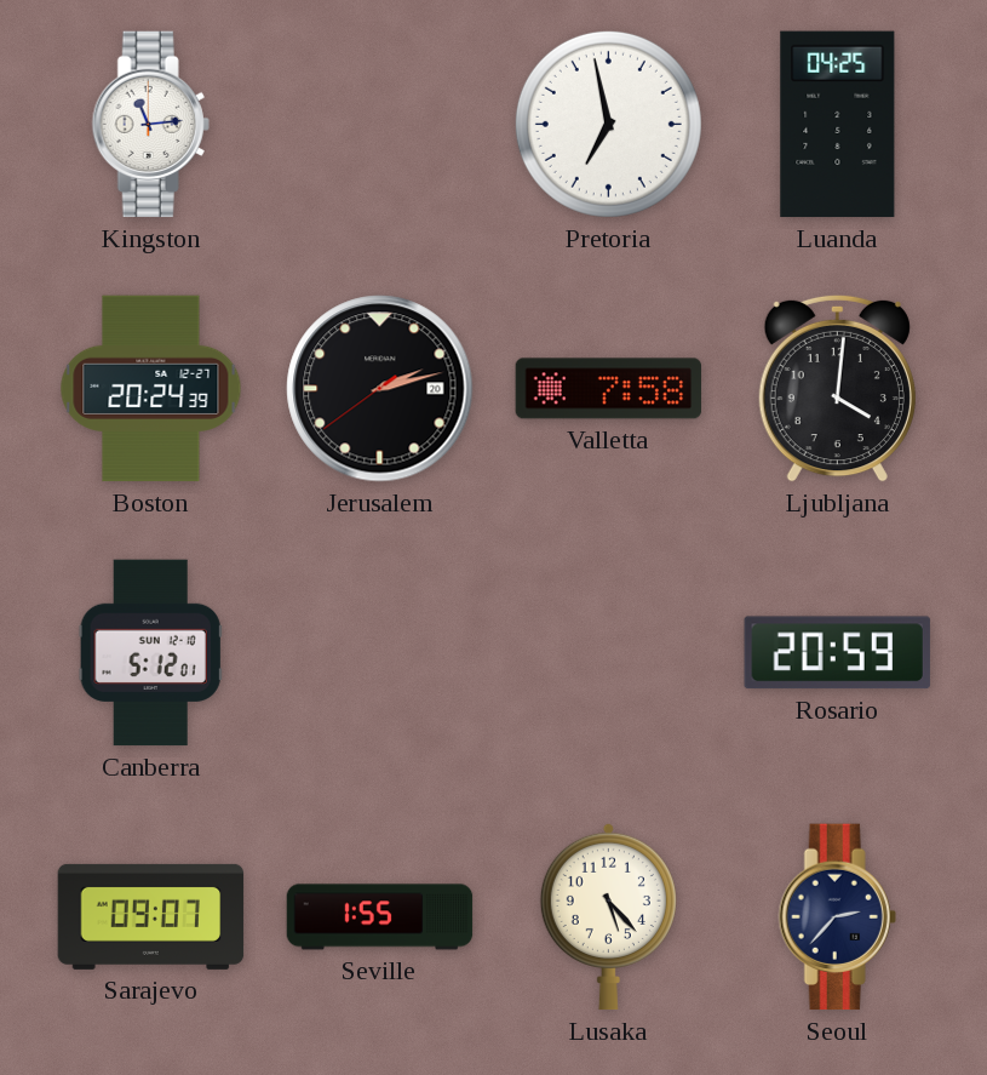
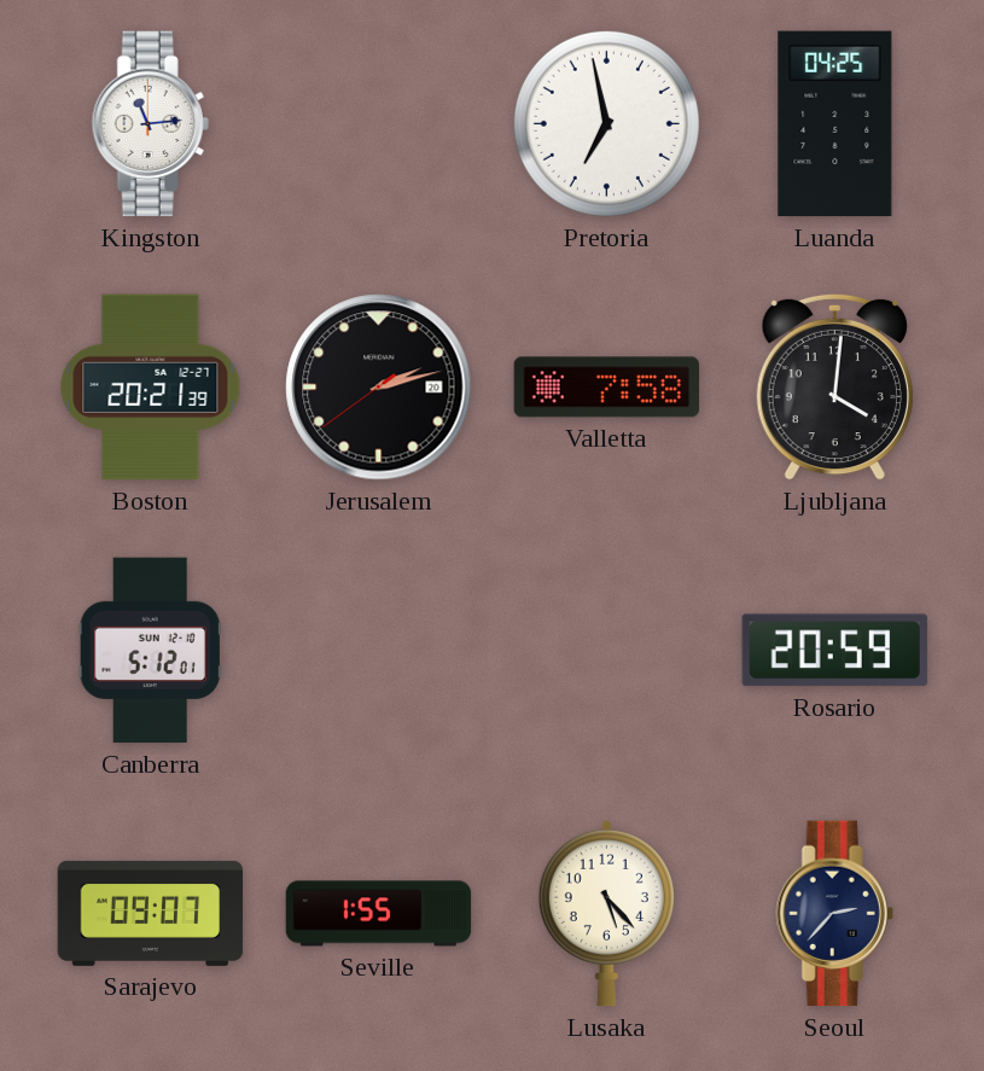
Boston: 20:24 -> 20:21 (151, 388)
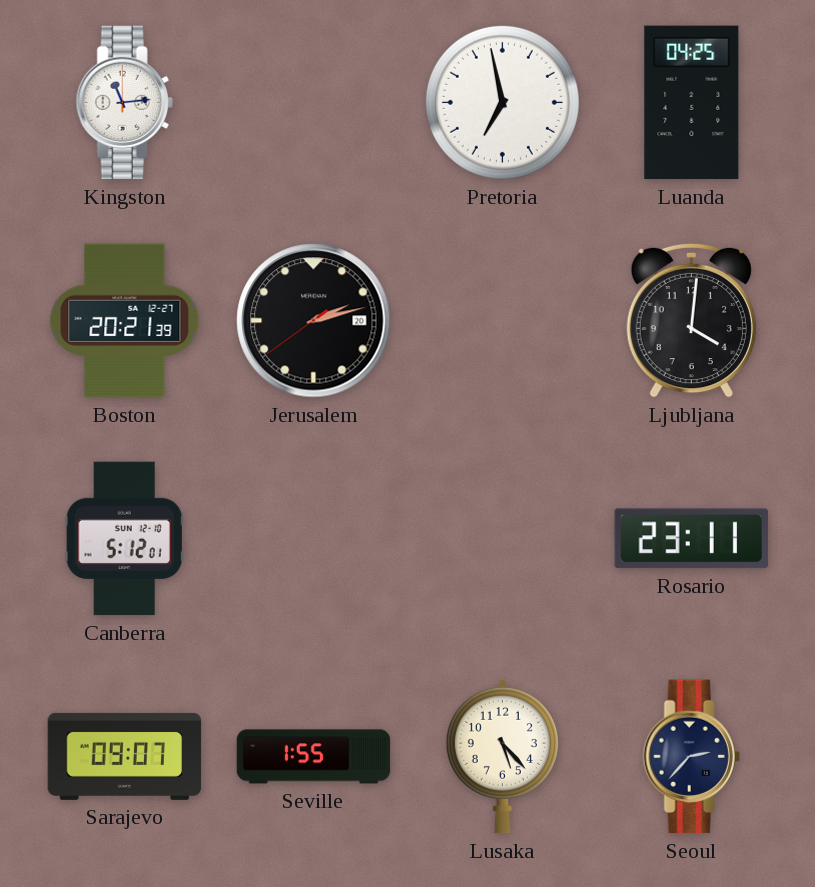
Valletta: 7:58 -> none (607, 388)
Rosario: 20:59 -> 23:11 (691, 539)
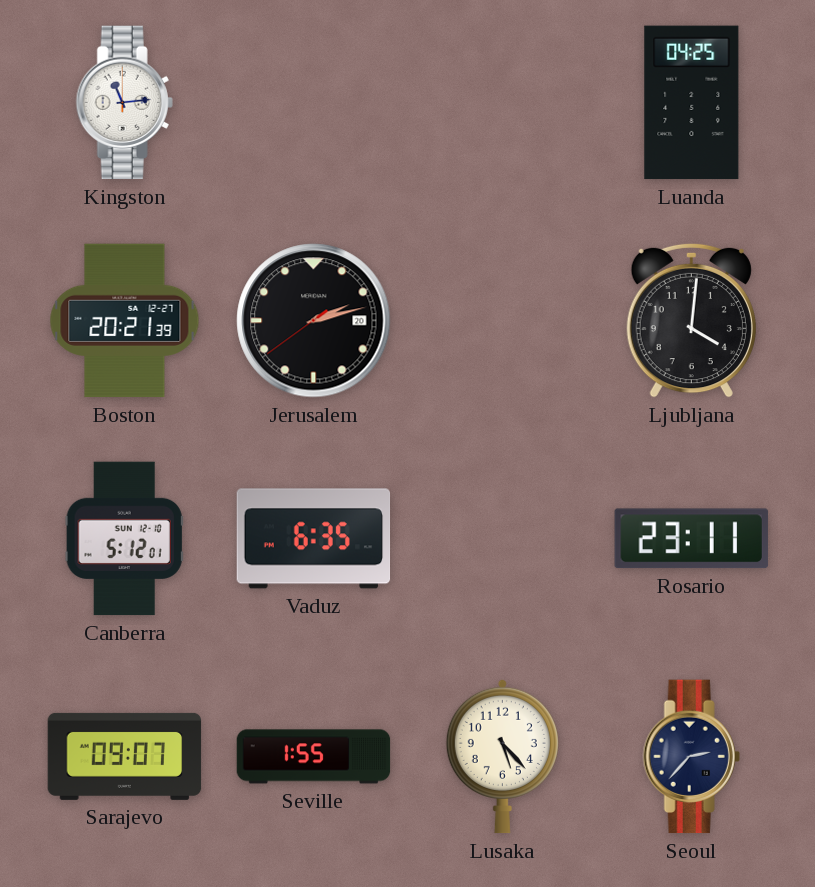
Pretoria: 6:58 -> none (502, 102)
Vaduz: none -> 6:35 (314, 539)
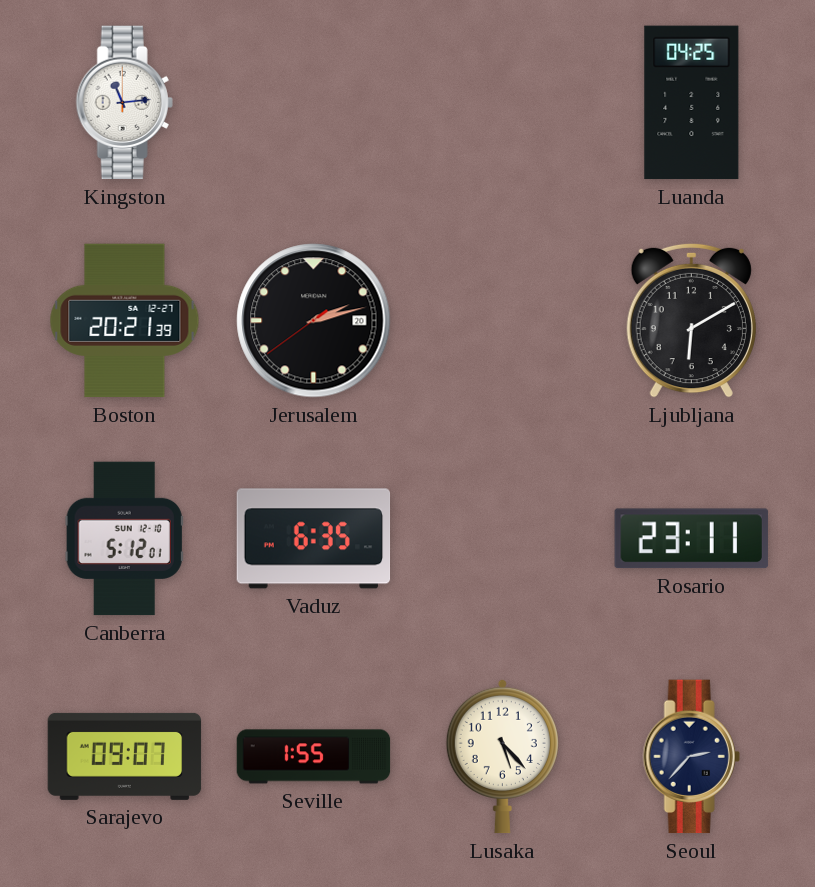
Ljubljana: 4:01 -> 6:10 (691, 320)
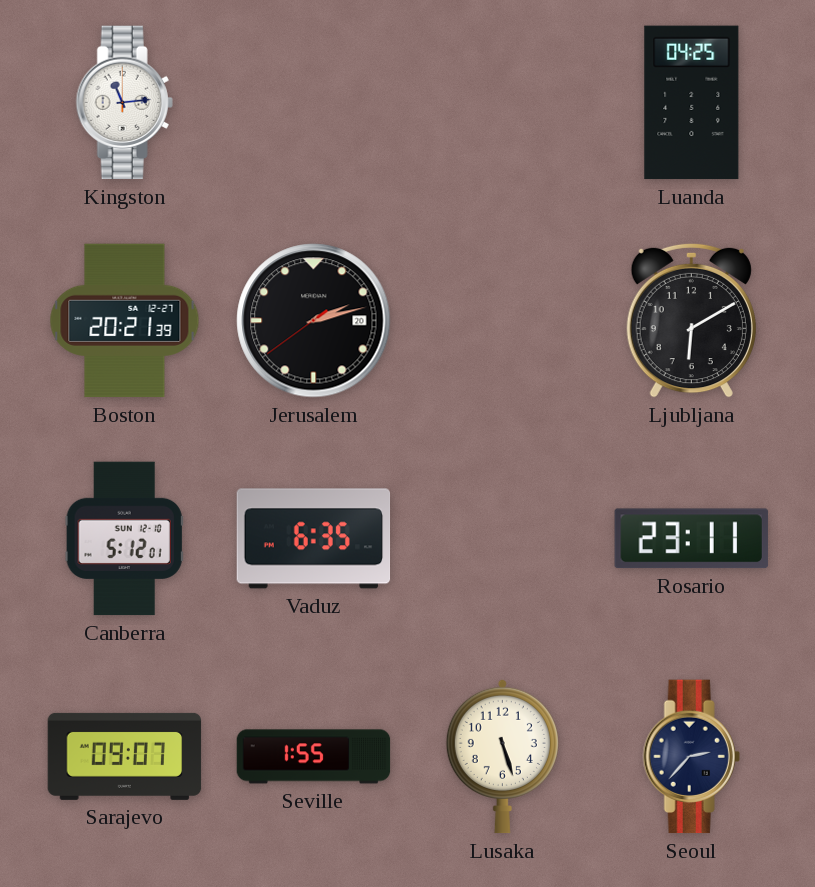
Lusaka: 5:23 -> 5:27 (502, 756)
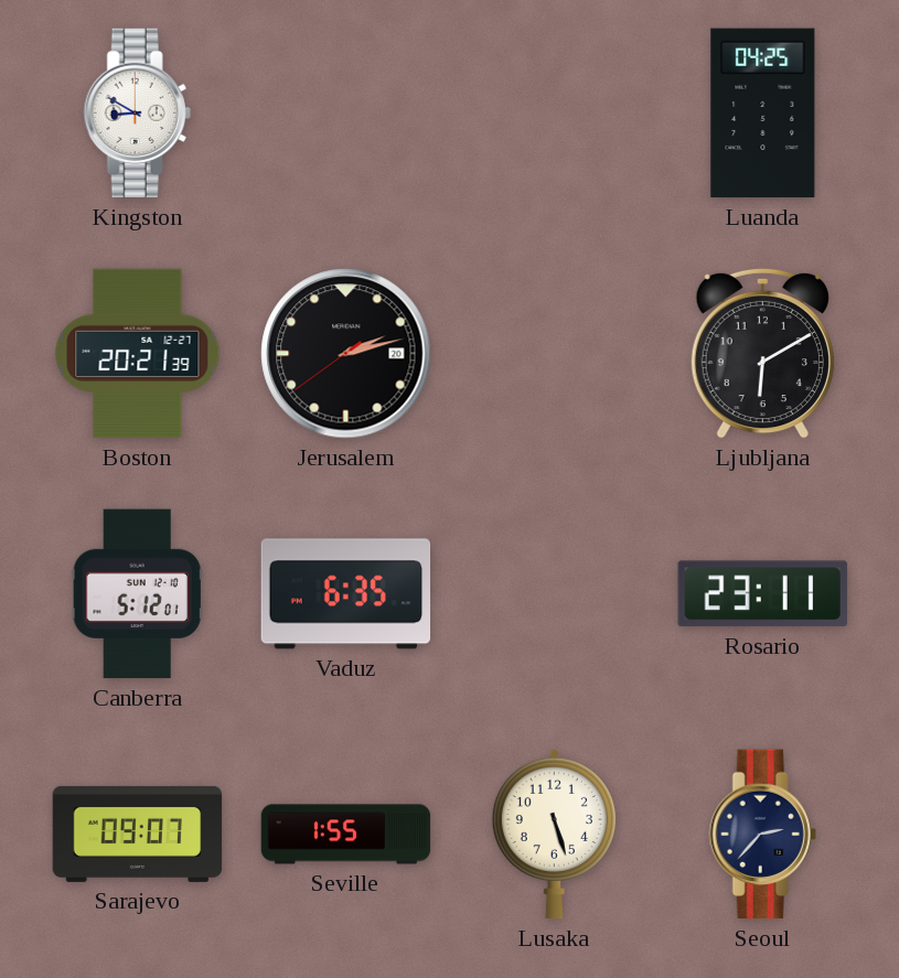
Kingston: 11:14 -> 8:50 (137, 114)
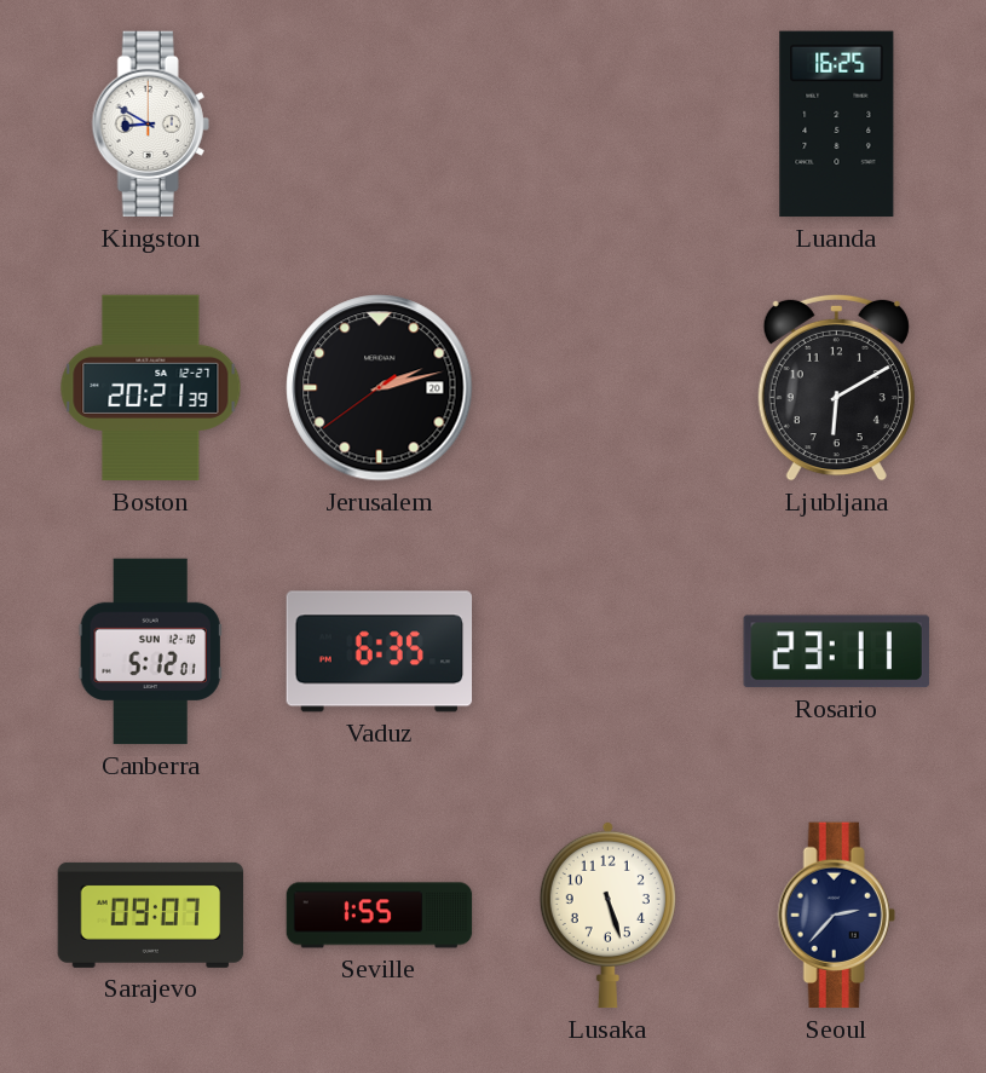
Luanda: 04:25 -> 16:25 (837, 125)
